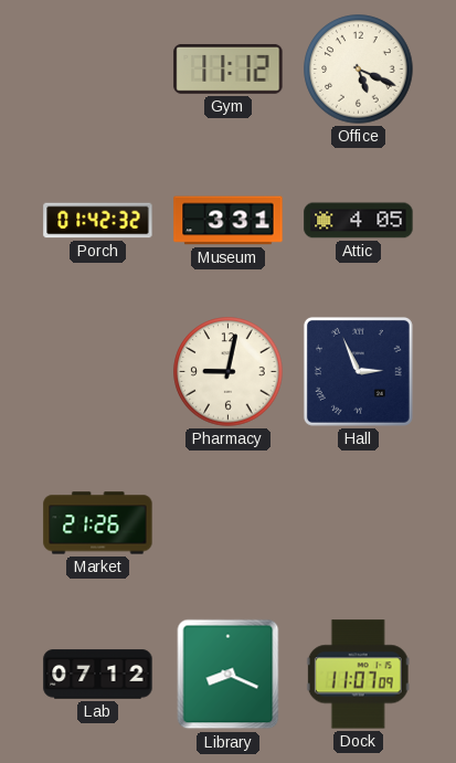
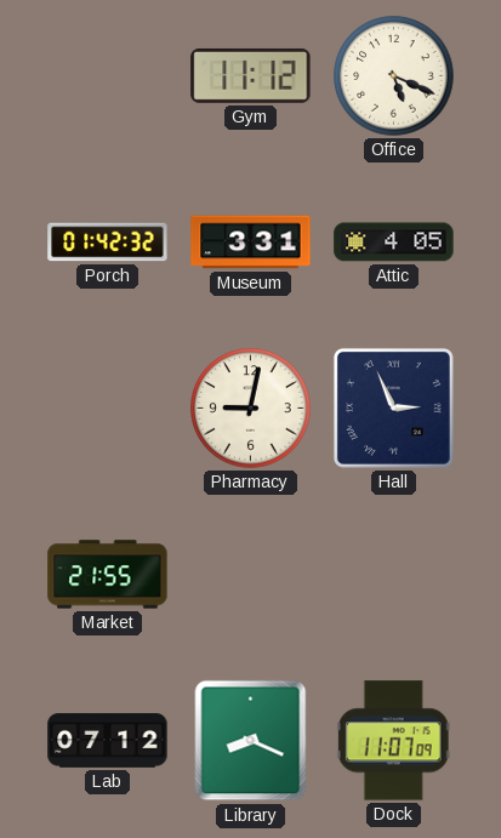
Market: 21:26 -> 21:55 (108, 575)
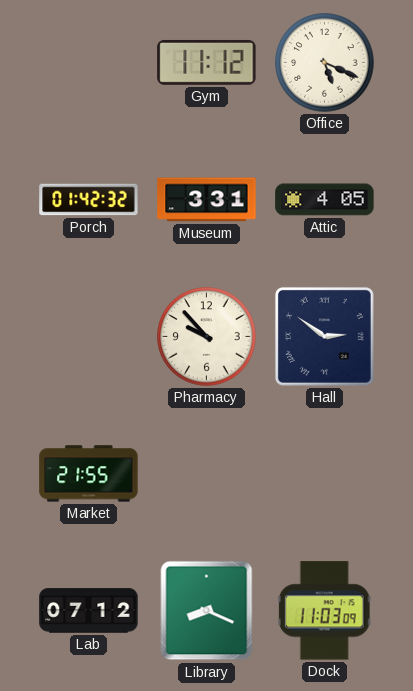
Pharmacy: 9:02 -> 9:53 (207, 337)
Hall: 2:56 -> 2:51 (324, 336)
Dock: 11:07 -> 11:03 (324, 611)
